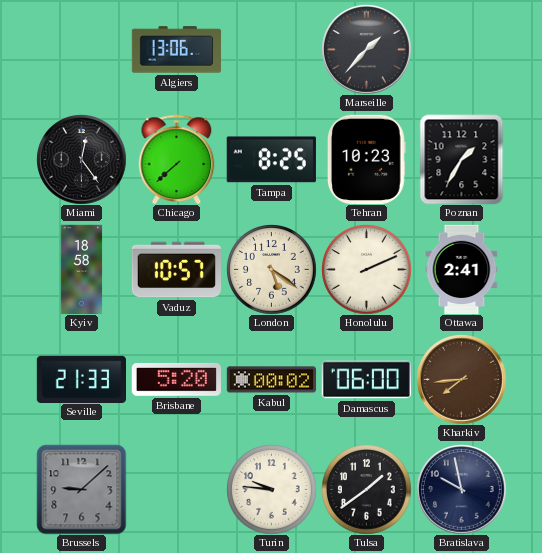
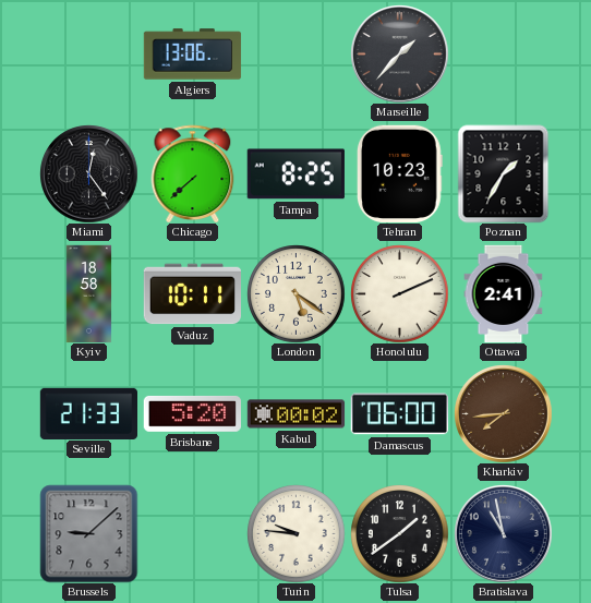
Vaduz: 10:57 -> 10:11 (192, 294)
Bratislava: 9:58 -> 10:58 (503, 533)
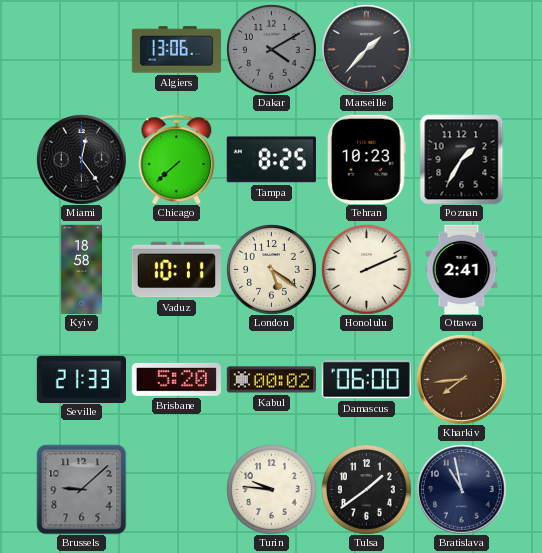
Dakar: none -> 4:10 (271, 49)
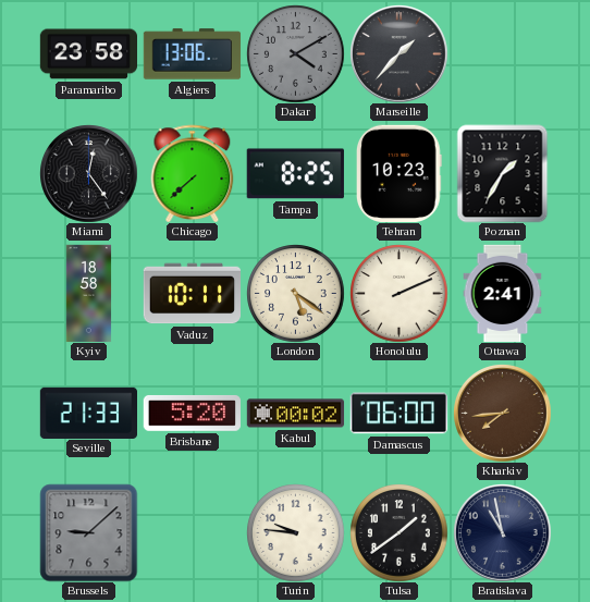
Paramaribo: none -> 23:58 (88, 54)
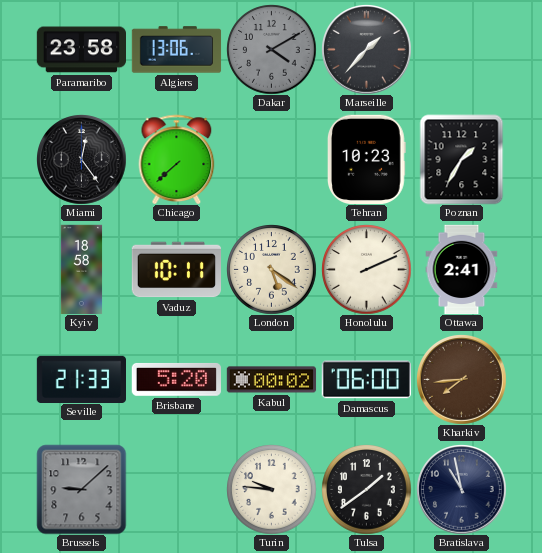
Tampa: 8:25 -> none (295, 174)
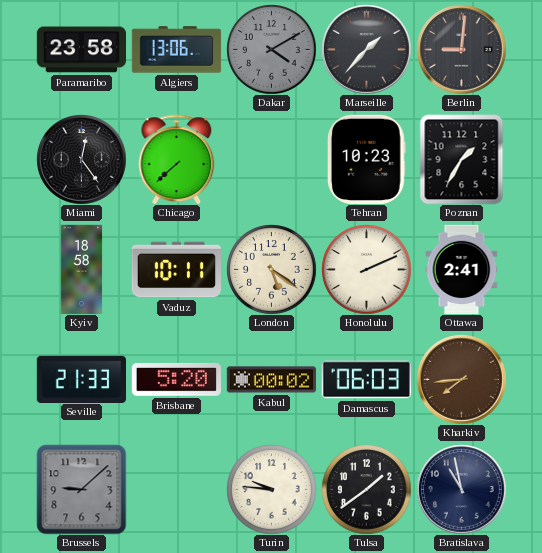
Berlin: none -> 9:01 (461, 49)
Damascus: 06:00 -> 06:03 (366, 380)
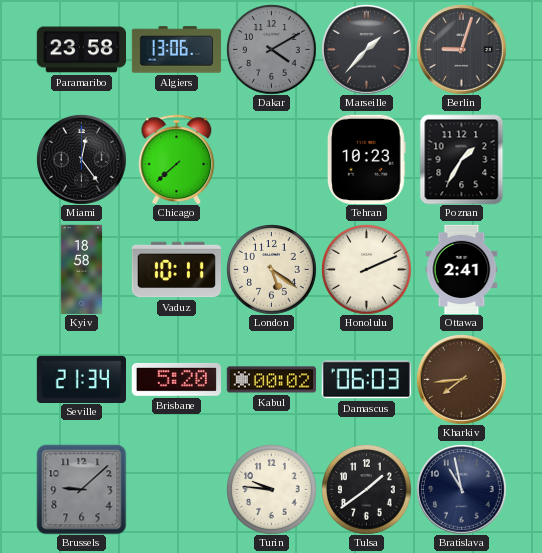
Berlin: 9:01 -> 9:03 (461, 49)
Seville: 21:33 -> 21:34 (81, 379)
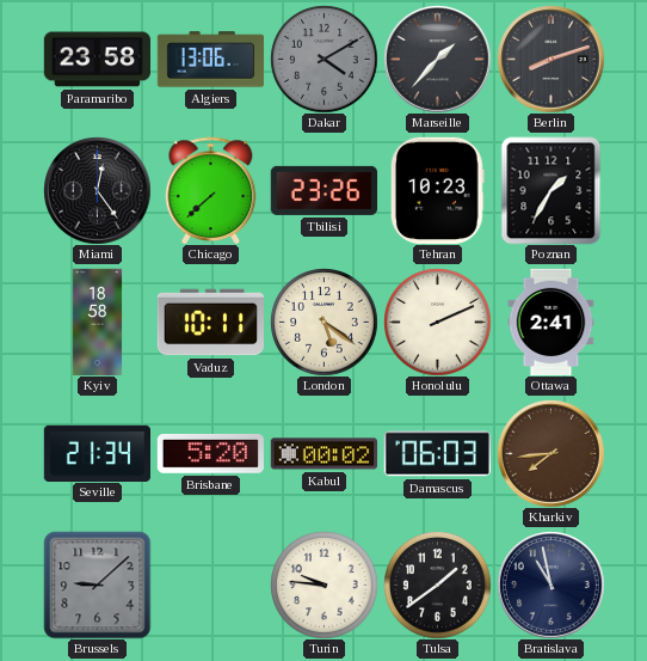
Berlin: 9:03 -> 8:12 (550, 59)
Tbilisi: none -> 23:26 (323, 190)
